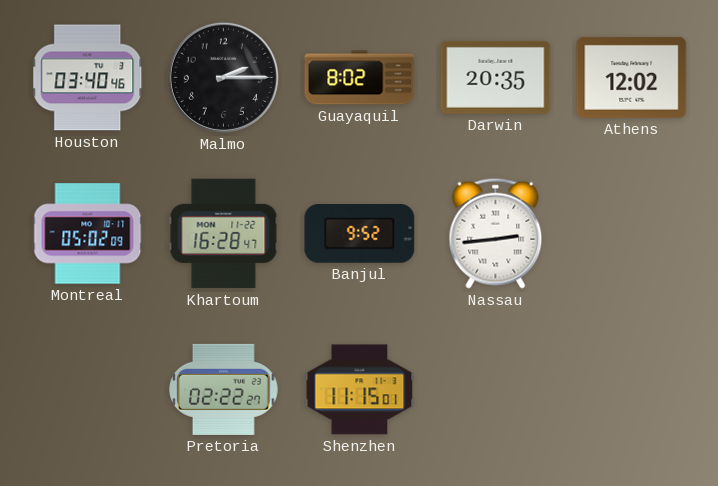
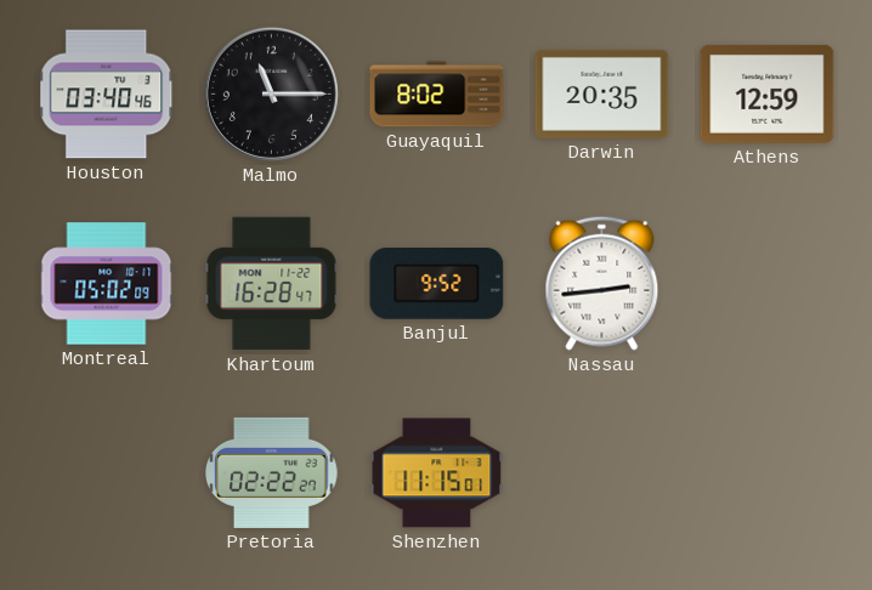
Malmo: 2:15 -> 11:15 (271, 93)
Athens: 12:02 -> 12:59 (768, 93)
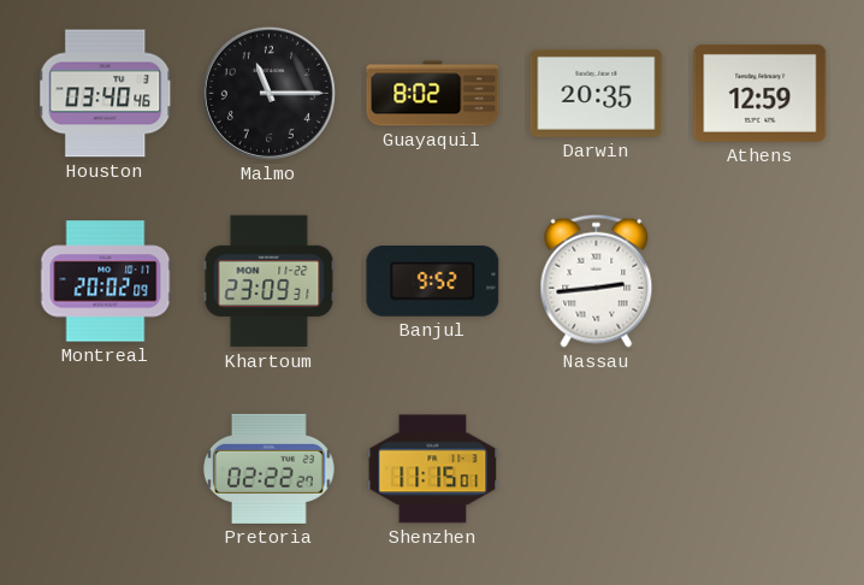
Montreal: 05:02 -> 20:02 (106, 282)
Khartoum: 16:28 -> 23:09 (270, 282)
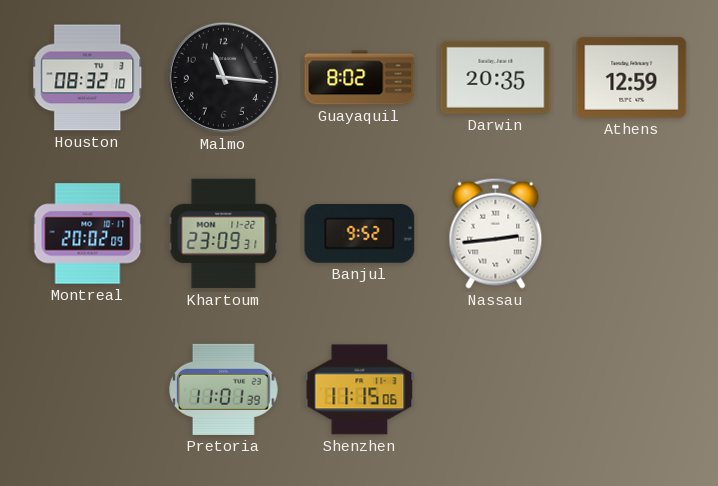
Houston: 03:40 -> 08:32 (88, 78)
Malmo: 11:15 -> 11:16 (223, 77)
Pretoria: 02:22 -> 11:01 (224, 389)
Shenzhen: 11:15:01 -> 11:15:06 (360, 390)
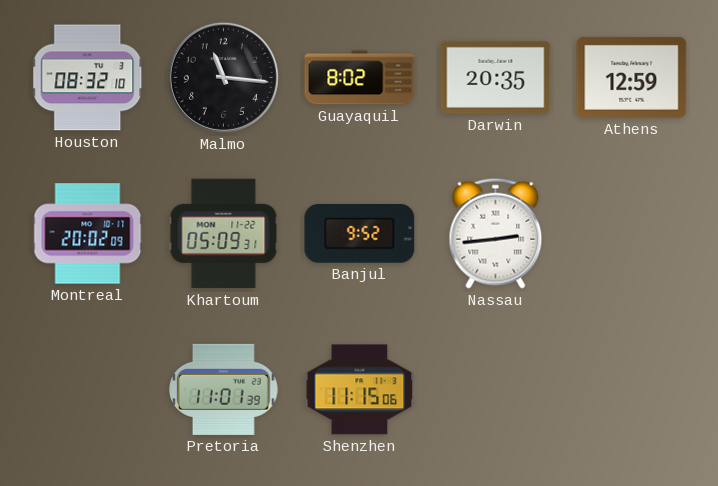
Khartoum: 23:09 -> 05:09 (224, 234)
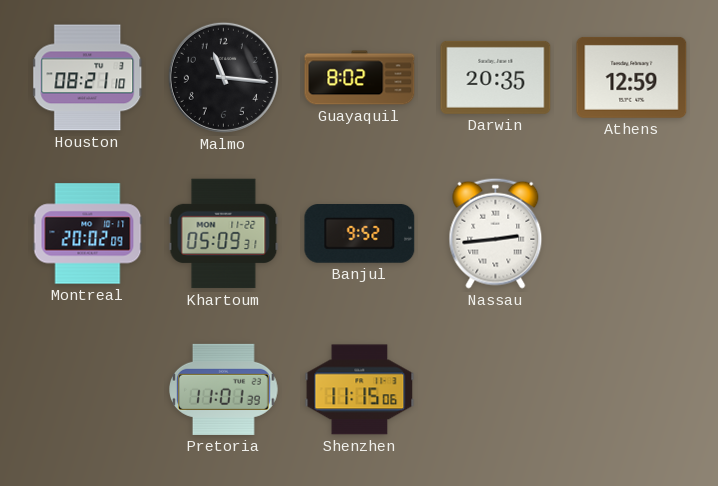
Houston: 08:32 -> 08:21 (88, 78)
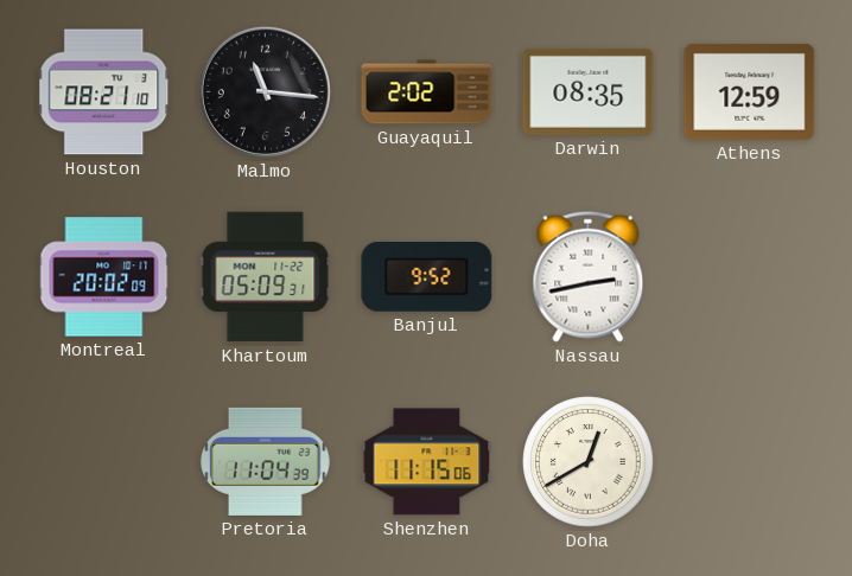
Guayaquil: 8:02 -> 2:02 (427, 92)
Darwin: 20:35 -> 08:35 (589, 91)
Nassau: 2:44 -> 2:43 (589, 276)
Pretoria: 11:01 -> 11:04 (266, 461)
Doha: none -> 12:40 (589, 462)
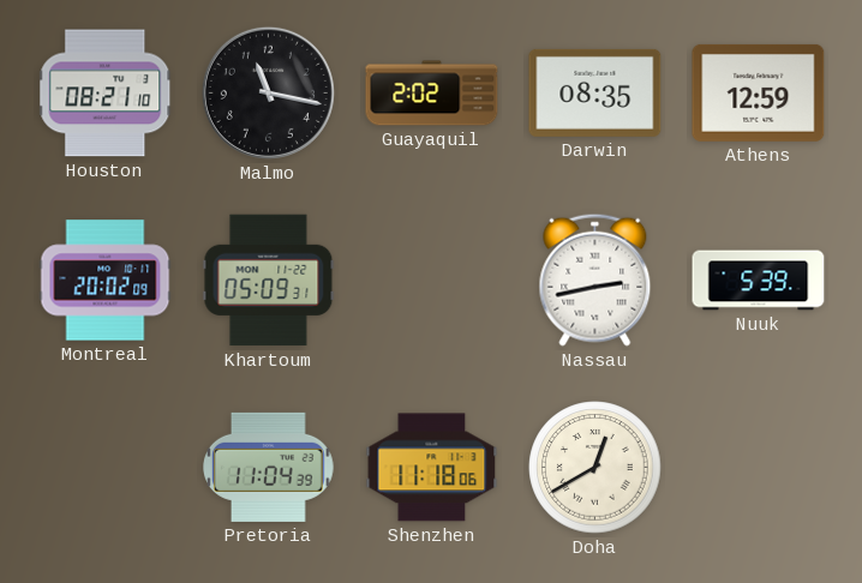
Malmo: 11:16 -> 11:17 (268, 92)
Banjul: 9:52 -> none (427, 277)
Nuuk: none -> 5:39 (759, 281)
Shenzhen: 11:15 -> 11:18 (432, 468)
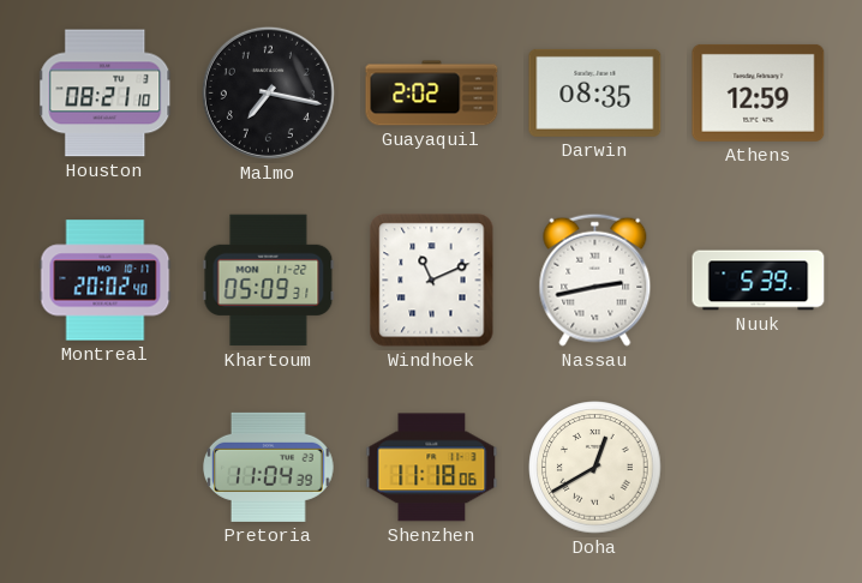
Malmo: 11:17 -> 7:17 (268, 92)
Montreal: 20:02:09 -> 20:02:40 (106, 281)
Windhoek: none -> 11:11 (432, 281)
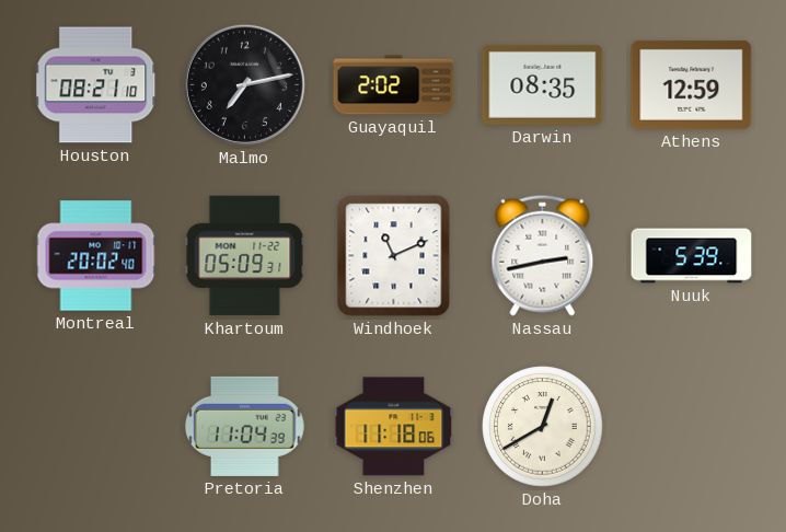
Malmo: 7:17 -> 7:13 (244, 84)
